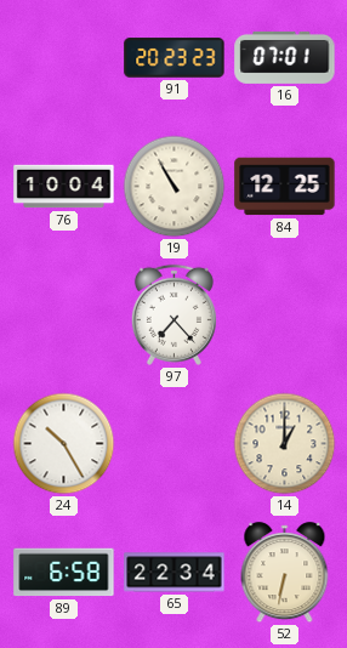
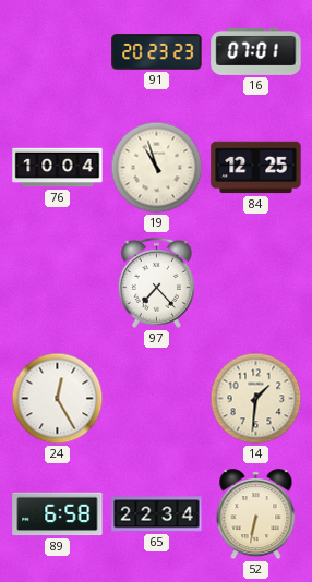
19: 10:55 -> 10:57 (157, 168)
24: 10:25 -> 12:25 (58, 399)
14: 1:00 -> 1:31 (256, 399)
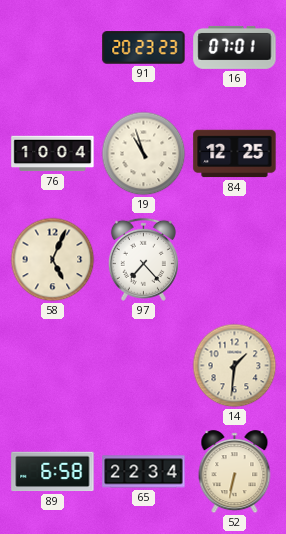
58: none -> 5:04 (53, 260)
24: 12:25 -> none (58, 399)
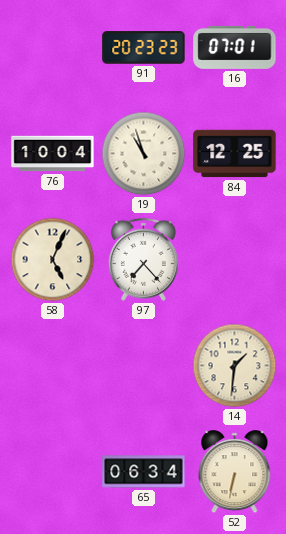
89: 6:58 -> none (53, 472)
65: 22:34 -> 06:34 (144, 472)
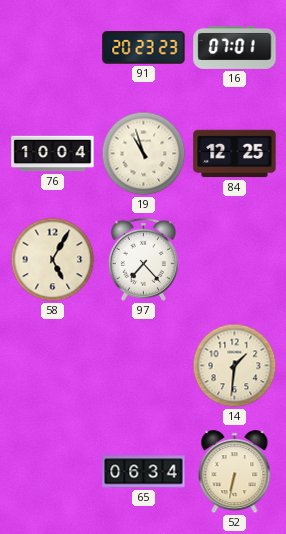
58: 5:04 -> 5:05 (53, 260)
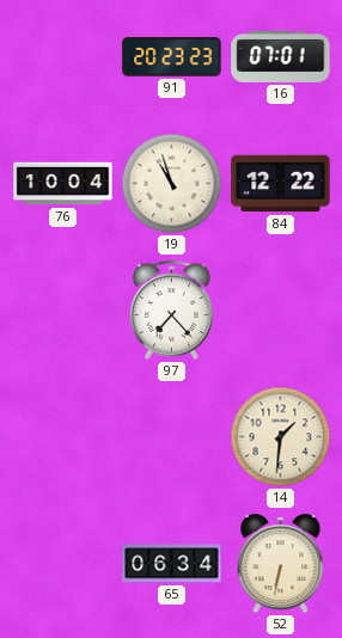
84: 12:25 -> 12:22 (281, 184)
58: 5:05 -> none (53, 260)
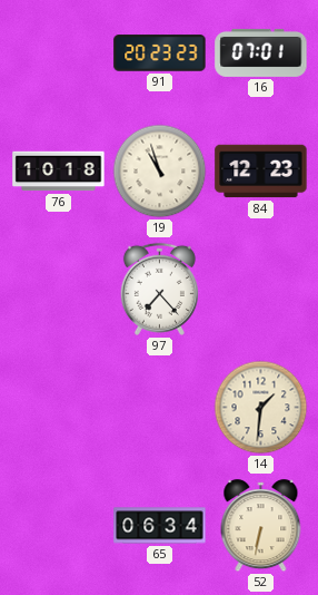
76: 10:04 -> 10:18 (59, 172)
84: 12:22 -> 12:23 (261, 172)
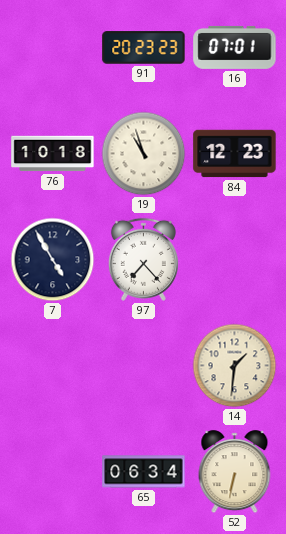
7: none -> 4:55 (53, 260)
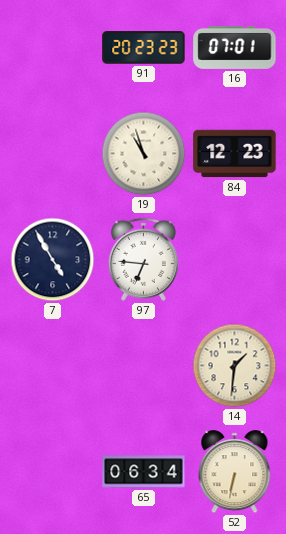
76: 10:18 -> none (53, 154)
97: 7:23 -> 6:46 (143, 259)
